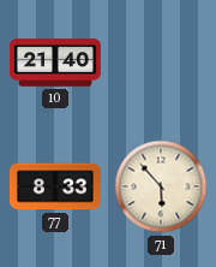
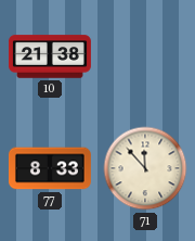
10: 21:40 -> 21:38 (50, 56)
71: 5:53 -> 11:53 (145, 168)
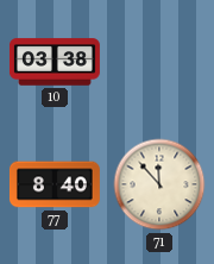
10: 21:38 -> 03:38 (55, 62)
77: 8:33 -> 8:40 (55, 184)
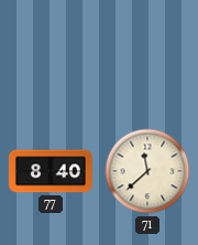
10: 03:38 -> none (55, 62)
71: 11:53 -> 11:38 (147, 171)
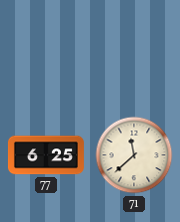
77: 8:40 -> 6:25 (46, 155)
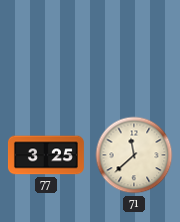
77: 6:25 -> 3:25 (46, 155)
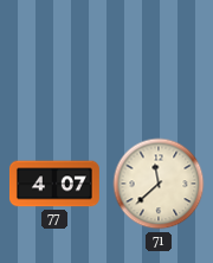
77: 3:25 -> 4:07 (54, 184)
